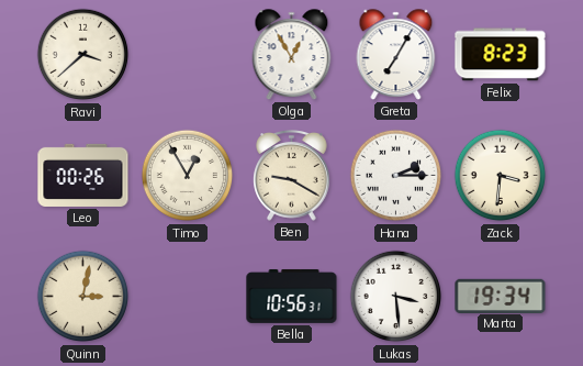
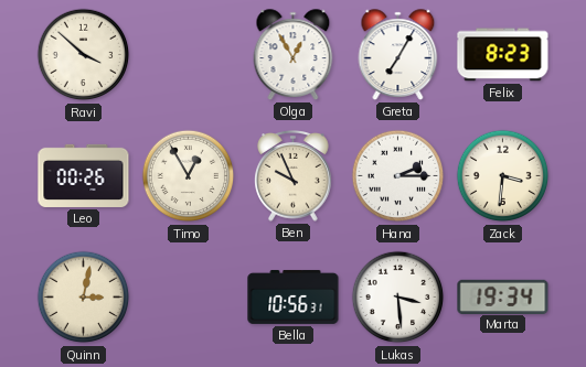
Ravi: 3:38 -> 3:52 (84, 55)
Ben: 9:20 -> 9:56 (294, 176)
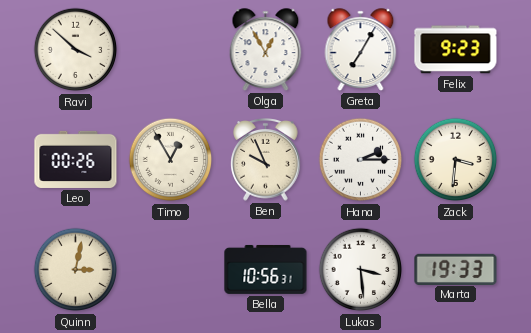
Felix: 8:23 -> 9:23 (456, 50)
Marta: 19:34 -> 19:33 (456, 269)
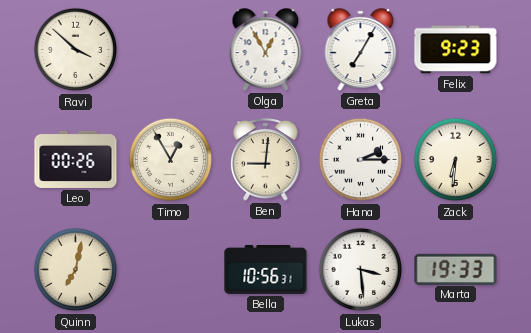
Ben: 9:56 -> 9:01 (266, 160)
Zack: 3:31 -> 6:31 (456, 160)
Quinn: 3:02 -> 7:02 (76, 270)
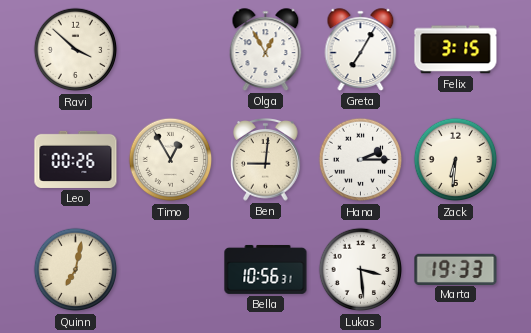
Felix: 9:23 -> 3:15 (456, 50)
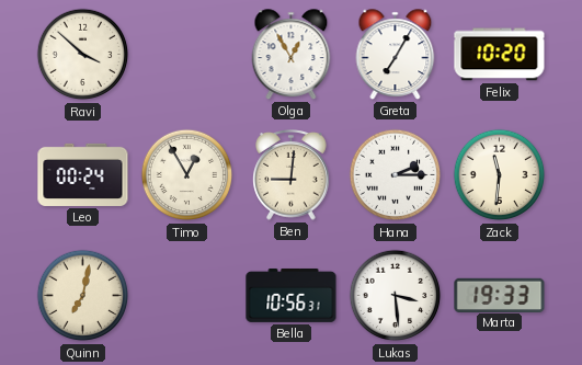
Felix: 3:15 -> 10:20 (500, 55)
Leo: 00:26 -> 00:24 (83, 174)
Zack: 6:31 -> 11:31 (500, 175)
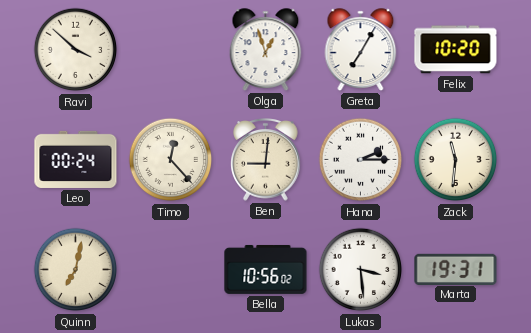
Olga: 12:55 -> 12:57 (266, 50)
Timo: 12:55 -> 12:23 (171, 160)
Bella: 10:56:31 -> 10:56:02 (266, 269)
Marta: 19:33 -> 19:31 (456, 269)
